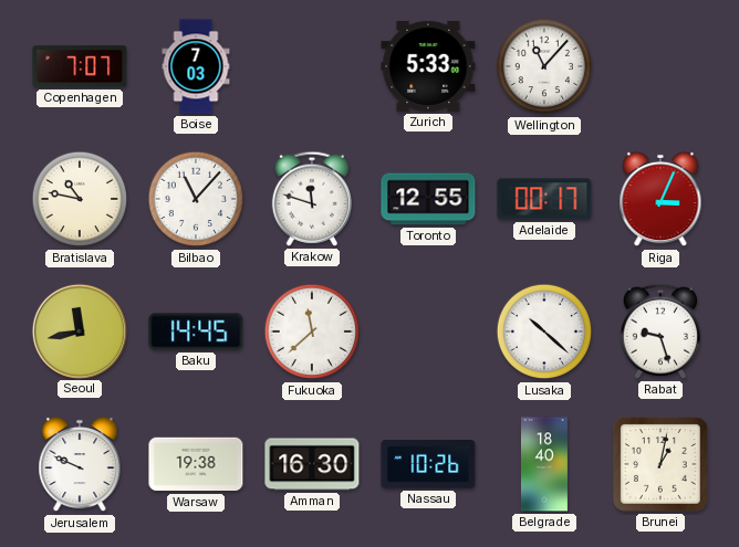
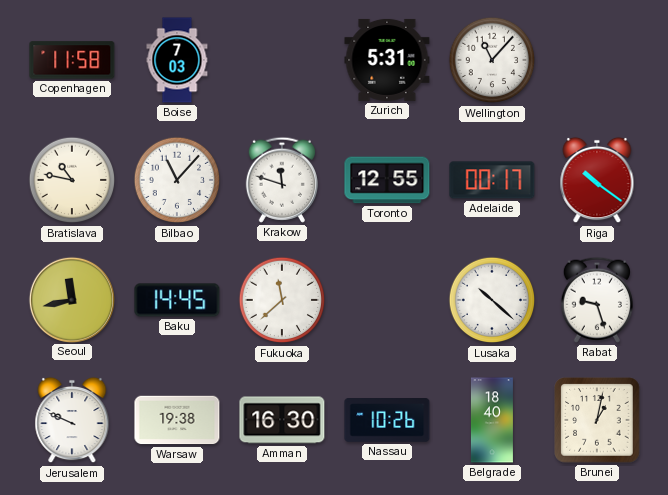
Copenhagen: 7:07 -> 11:58 (72, 60)
Zurich: 5:33 -> 5:31 (387, 60)
Riga: 3:04 -> 10:21 (597, 180)
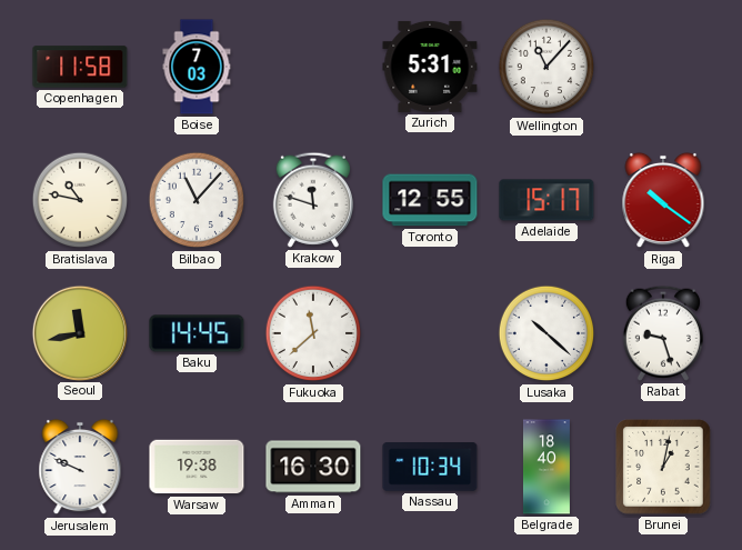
Adelaide: 00:17 -> 15:17 (547, 200)
Nassau: 10:26 -> 10:34 (430, 467)
